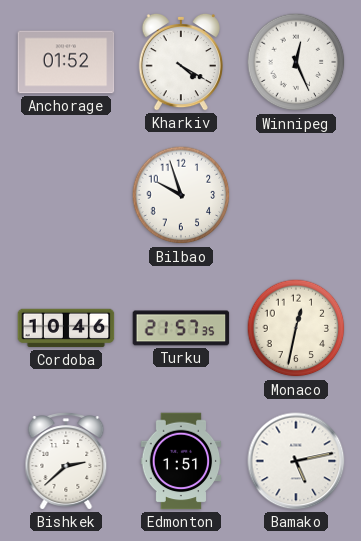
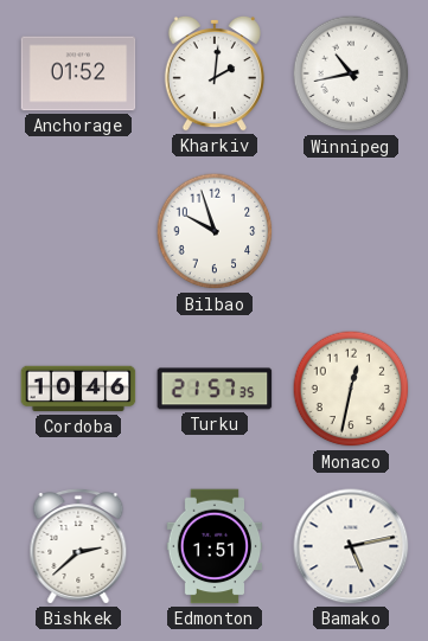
Kharkiv: 4:20 -> 2:01 (215, 73)
Winnipeg: 12:26 -> 10:43 (351, 73)
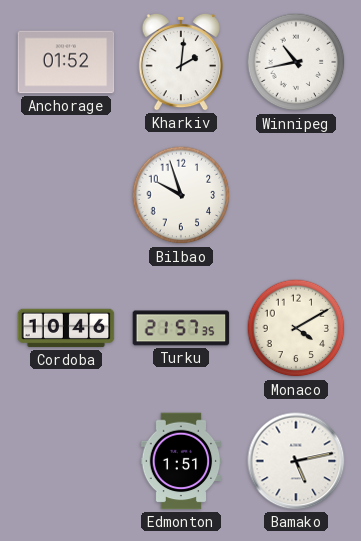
Monaco: 12:32 -> 4:10 (296, 328)
Bishkek: 2:38 -> none (78, 546)
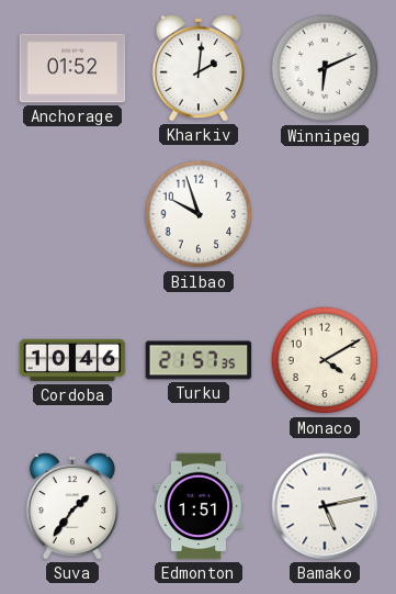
Winnipeg: 10:43 -> 6:11 (325, 68)
Suva: none -> 1:36 (72, 506)
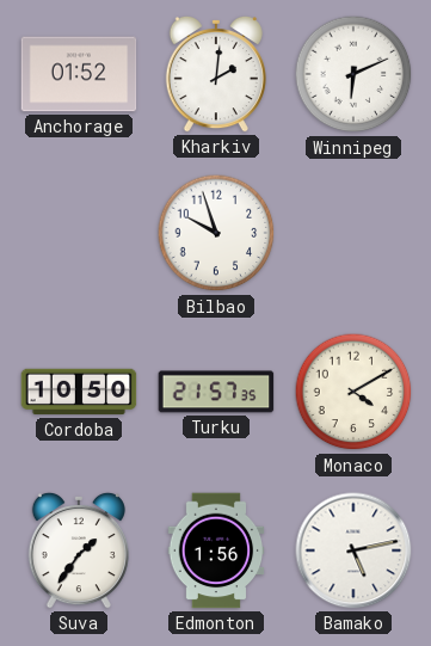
Cordoba: 10:46 -> 10:50 (79, 392)
Edmonton: 1:51 -> 1:56 (216, 550)
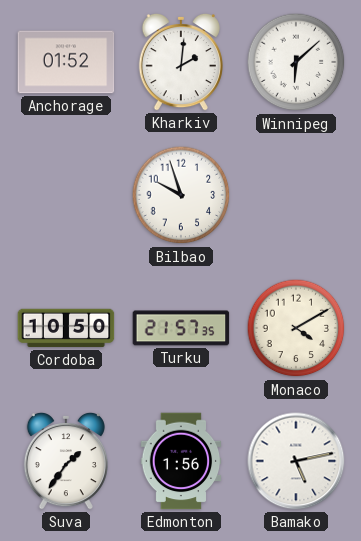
Winnipeg: 6:11 -> 6:08 (296, 62)
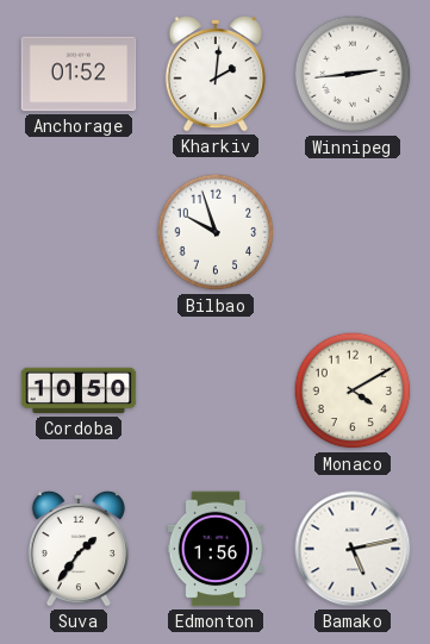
Winnipeg: 6:08 -> 2:44 (353, 74)
Turku: 21:57 -> none (181, 328)
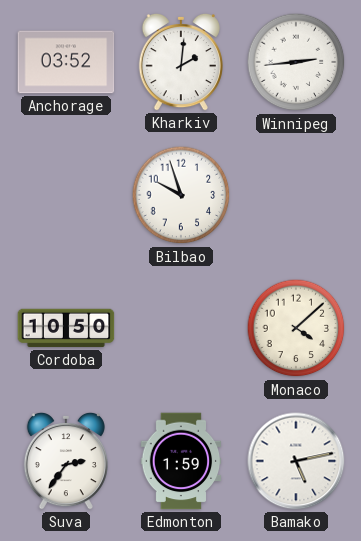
Anchorage: 01:52 -> 03:52 (66, 62)
Monaco: 4:10 -> 4:08 (296, 328)
Suva: 1:36 -> 2:36 (66, 461)
Edmonton: 1:56 -> 1:59 (181, 461)
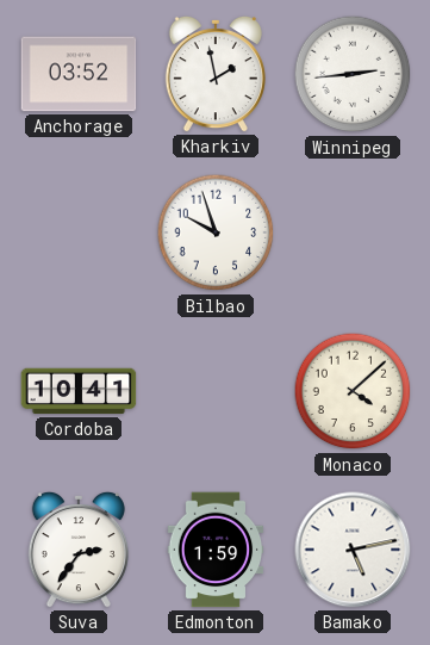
Kharkiv: 2:01 -> 1:58 (216, 74)
Cordoba: 10:50 -> 10:41 (79, 391)
